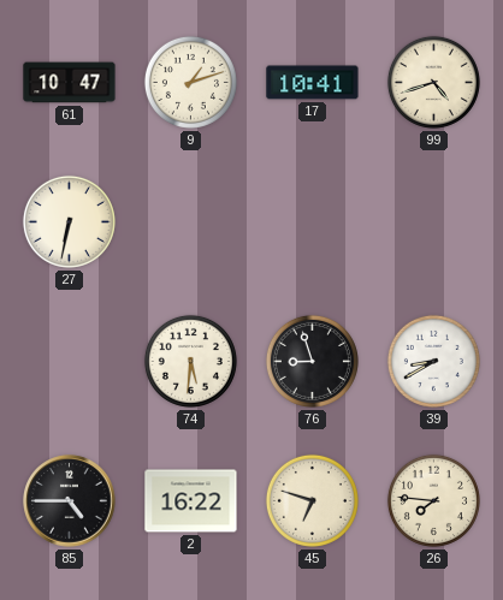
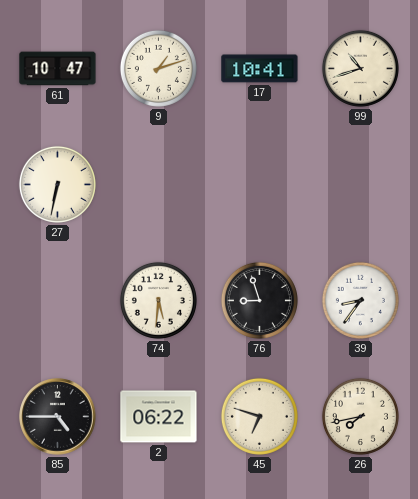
99: 4:42 -> 10:42 (360, 68)
39: 8:40 -> 8:36 (360, 300)
2: 16:22 -> 06:22 (159, 417)
26: 7:46 -> 7:43 (360, 416)
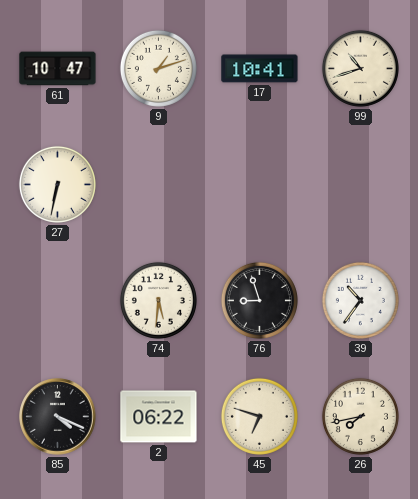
39: 8:36 -> 10:36 (360, 300)
85: 4:45 -> 4:19 (58, 417)
